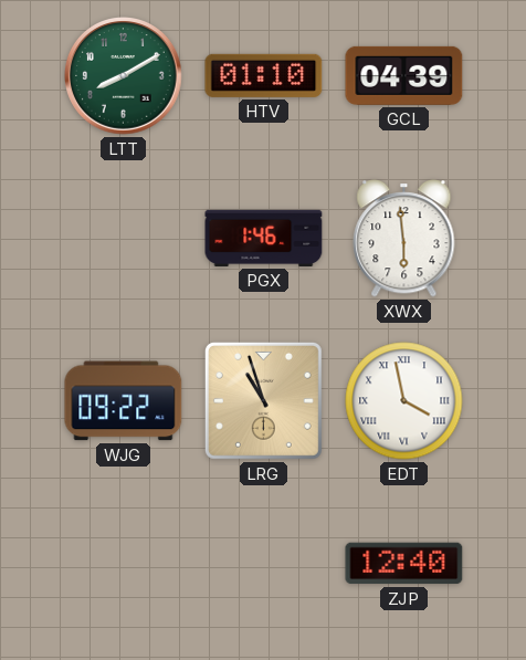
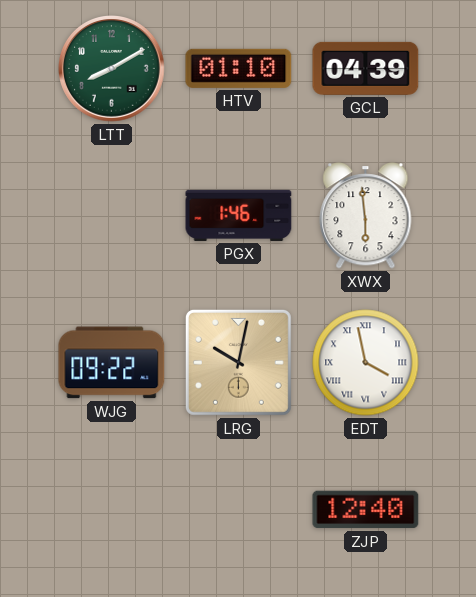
LRG: 10:57 -> 10:02 (238, 362)
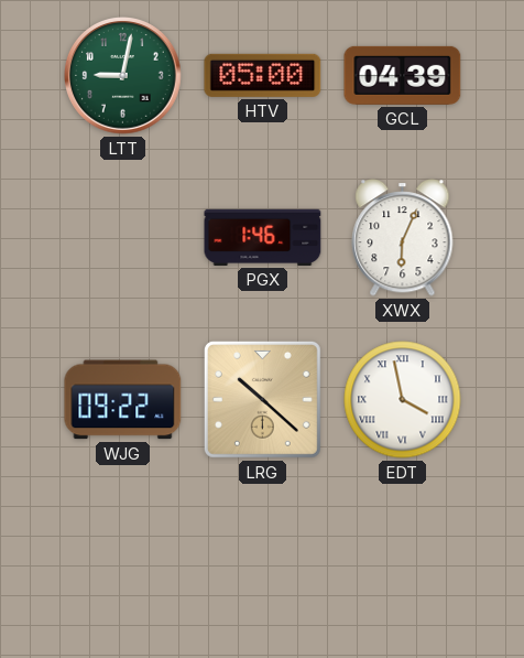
LTT: 8:10 -> 9:02 (123, 76)
HTV: 01:10 -> 05:00 (263, 75)
XWX: 5:59 -> 6:04 (403, 238)
LRG: 10:02 -> 10:22 (262, 399)
ZJP: 12:40 -> none (366, 510)
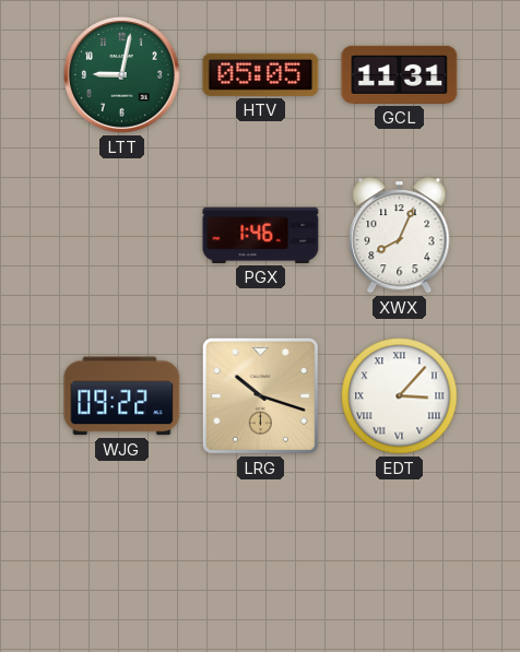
HTV: 05:00 -> 05:05 (261, 74)
GCL: 04:39 -> 11:31 (400, 74)
XWX: 6:04 -> 8:04 (400, 236)
LRG: 10:22 -> 10:18 (260, 395)
EDT: 3:58 -> 3:07 (400, 396)
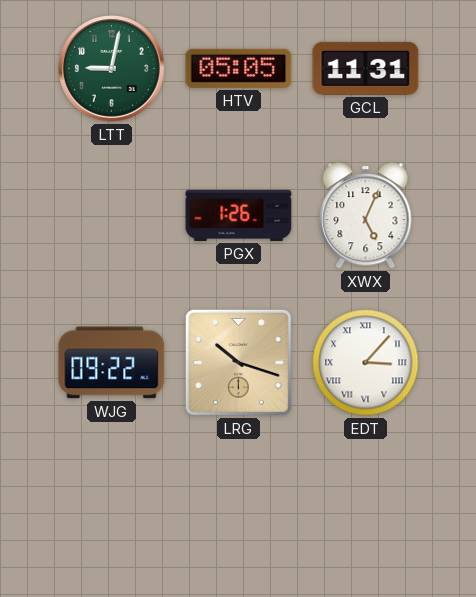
PGX: 1:46 -> 1:26 (239, 215)
XWX: 8:04 -> 5:04 (366, 216)
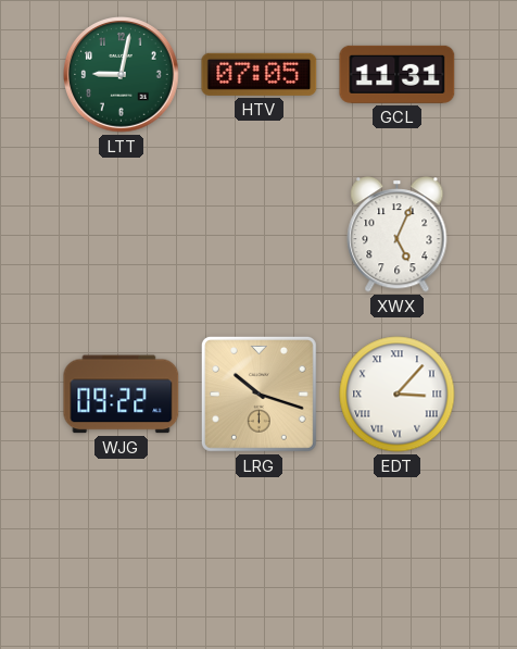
HTV: 05:05 -> 07:05 (260, 74)
PGX: 1:26 -> none (239, 215)
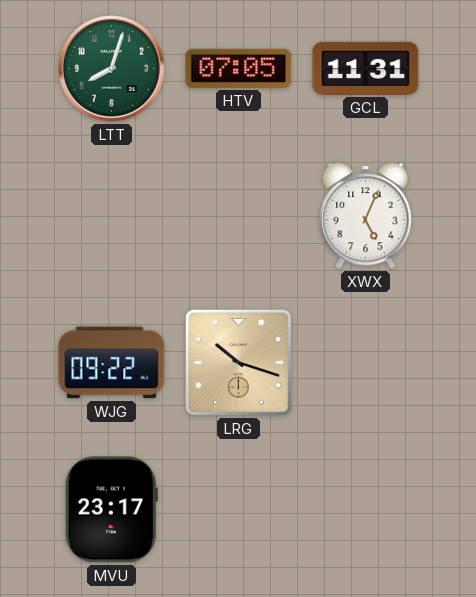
LTT: 9:02 -> 8:03 (112, 69)
EDT: 3:07 -> none (398, 395)
MVU: none -> 23:17 (111, 510)
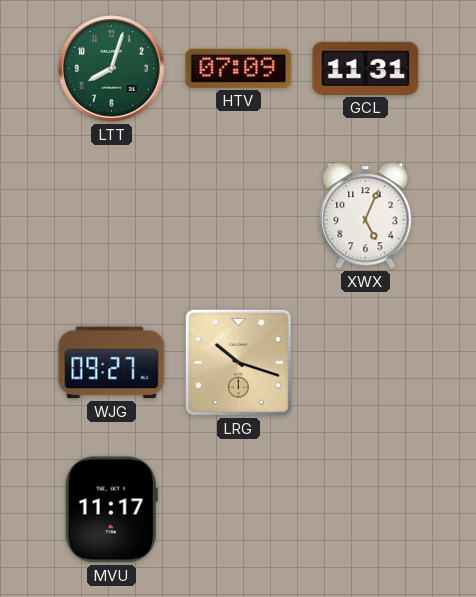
HTV: 07:05 -> 07:09 (239, 68)
WJG: 09:22 -> 09:27 (112, 363)
MVU: 23:17 -> 11:17 (111, 510)
